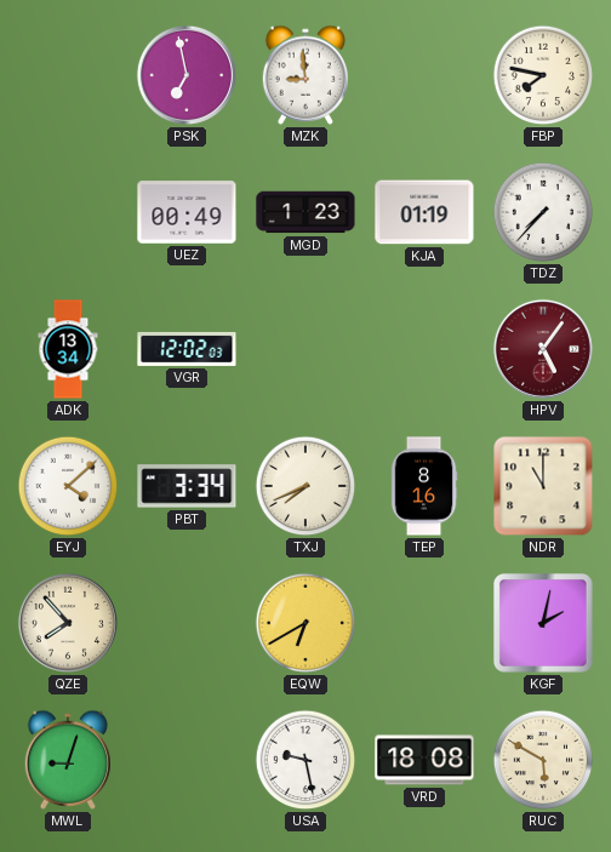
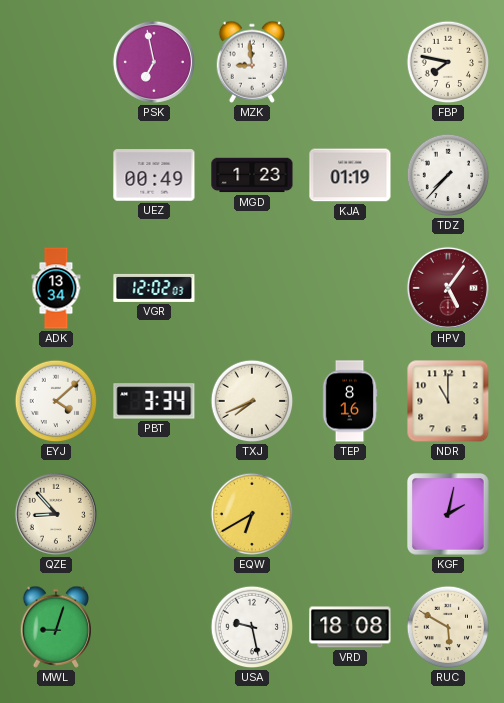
QZE: 7:53 -> 8:53 (56, 514)
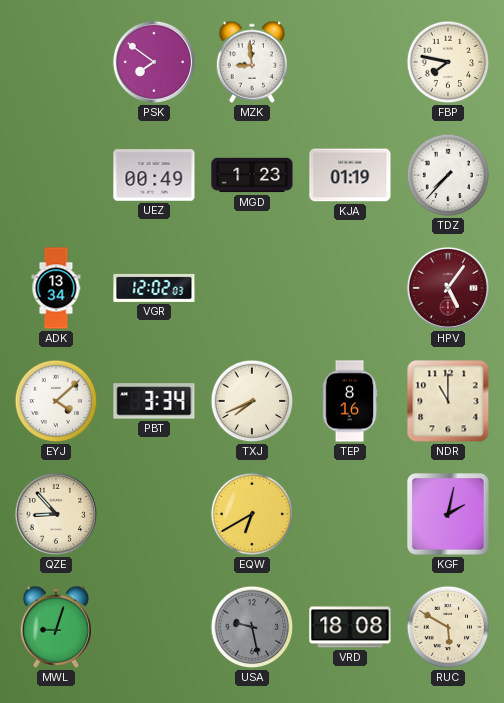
PSK: 6:58 -> 7:51 (154, 62)
USA dial: white -> grey (252, 627)
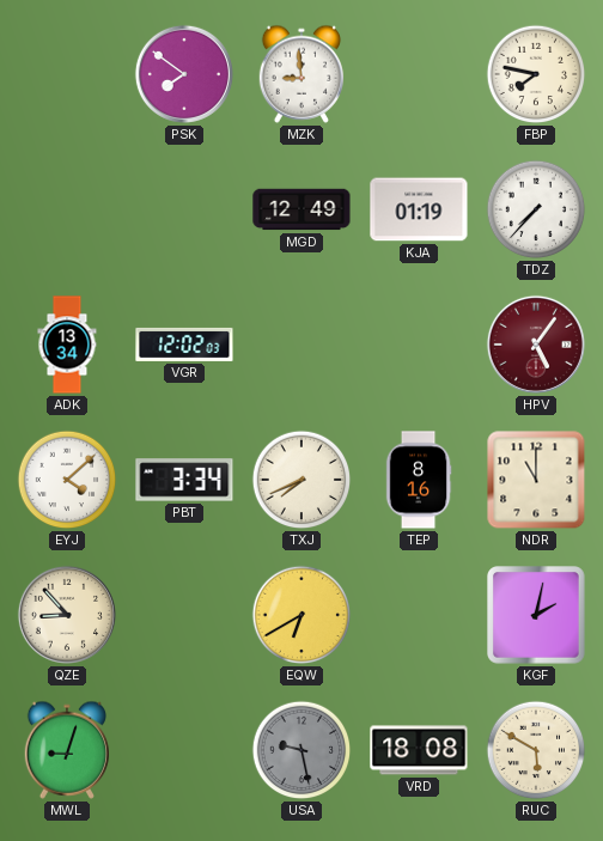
UEZ: 00:49 -> none (154, 175)
MGD: 1:23 -> 12:49 (301, 209)
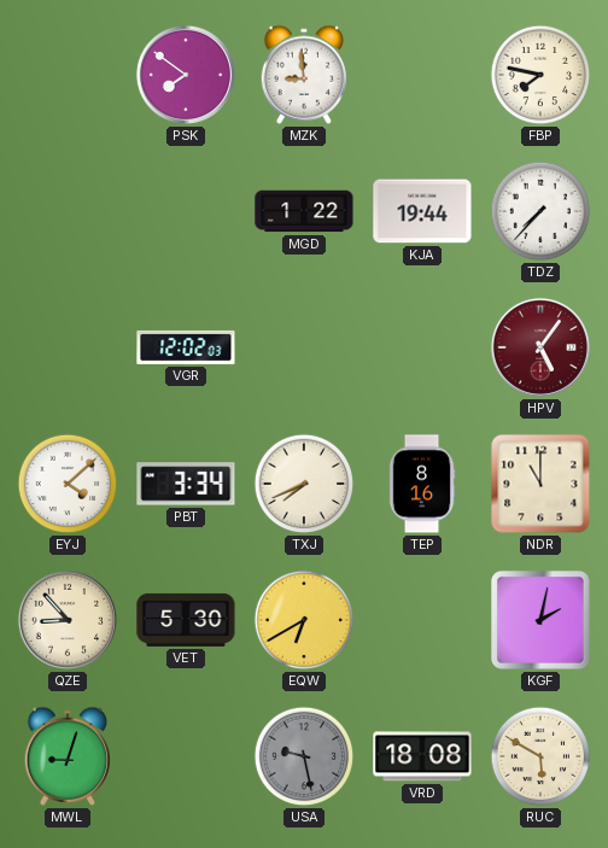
MGD: 12:49 -> 1:22 (304, 211)
KJA: 01:19 -> 19:44 (422, 211)
ADK: 13:34 -> none (67, 345)
VET: none -> 5:30 (186, 620)
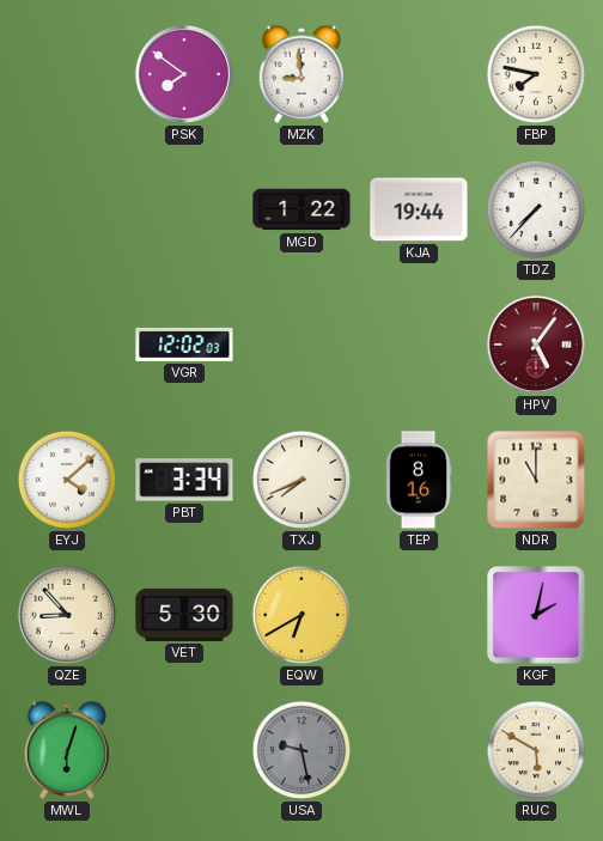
MWL: 9:03 -> 6:03 (66, 750)
VRD: 18:08 -> none (422, 756)
